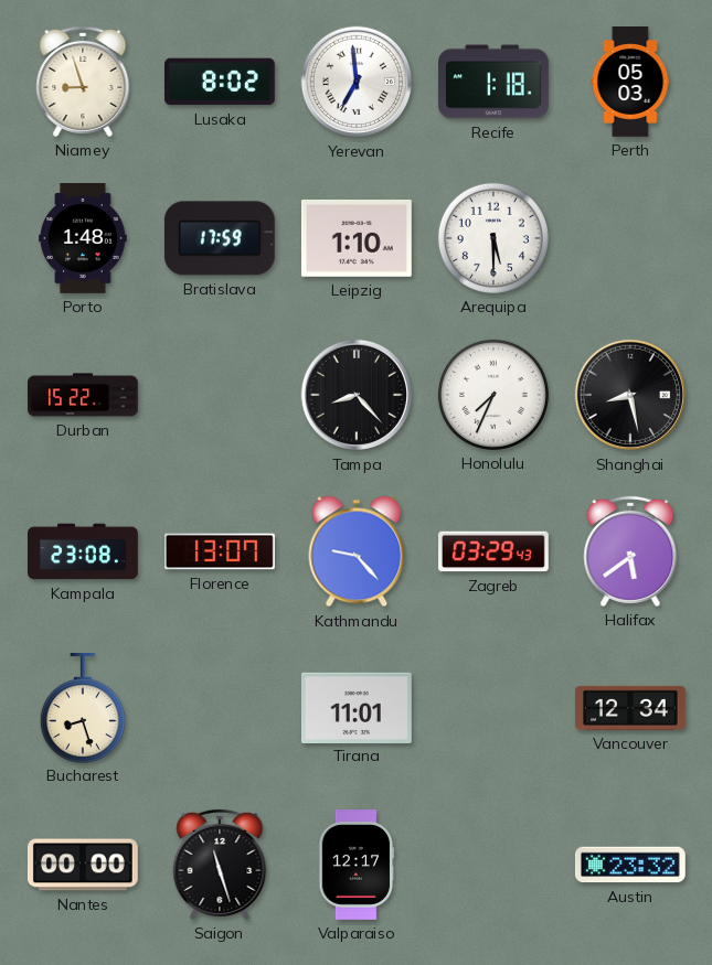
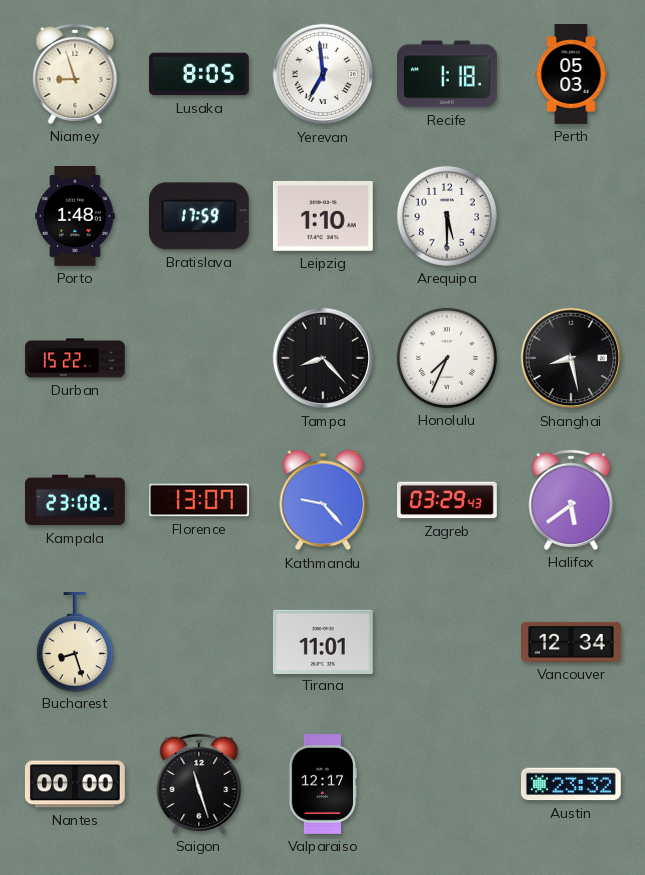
Lusaka: 8:02 -> 8:05 (200, 74)
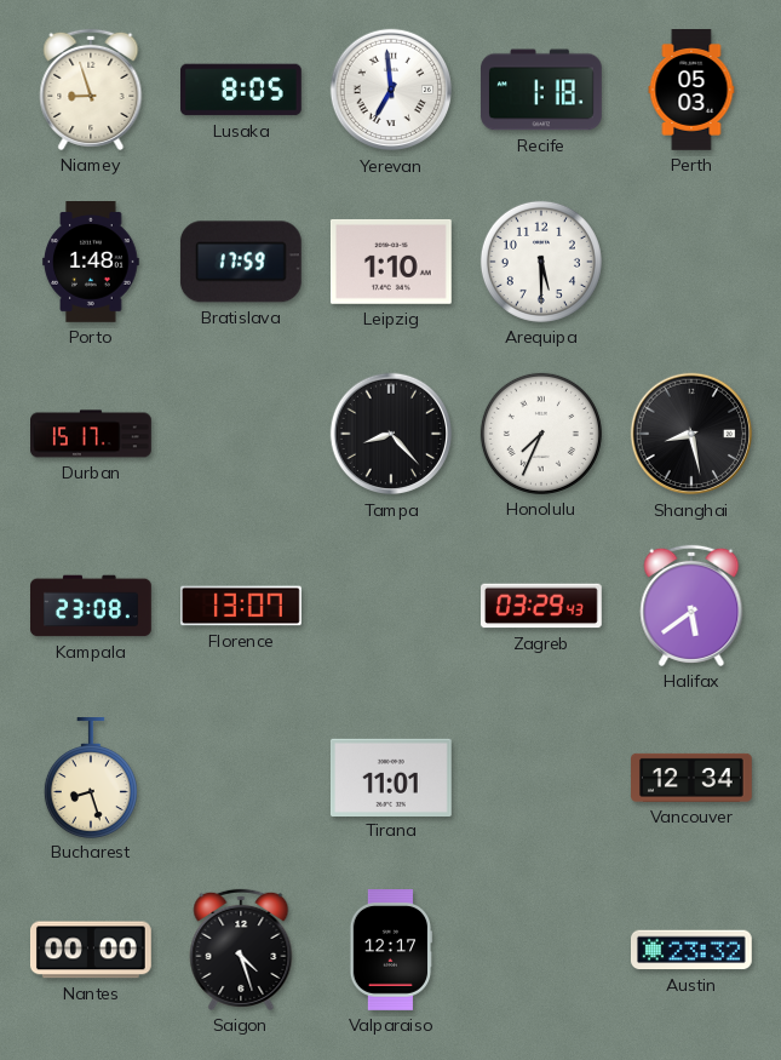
Durban: 15:22 -> 15:17 (92, 434)
Kathmandu: 9:23 -> none (323, 500)
Saigon: 11:27 -> 4:27 (241, 950)
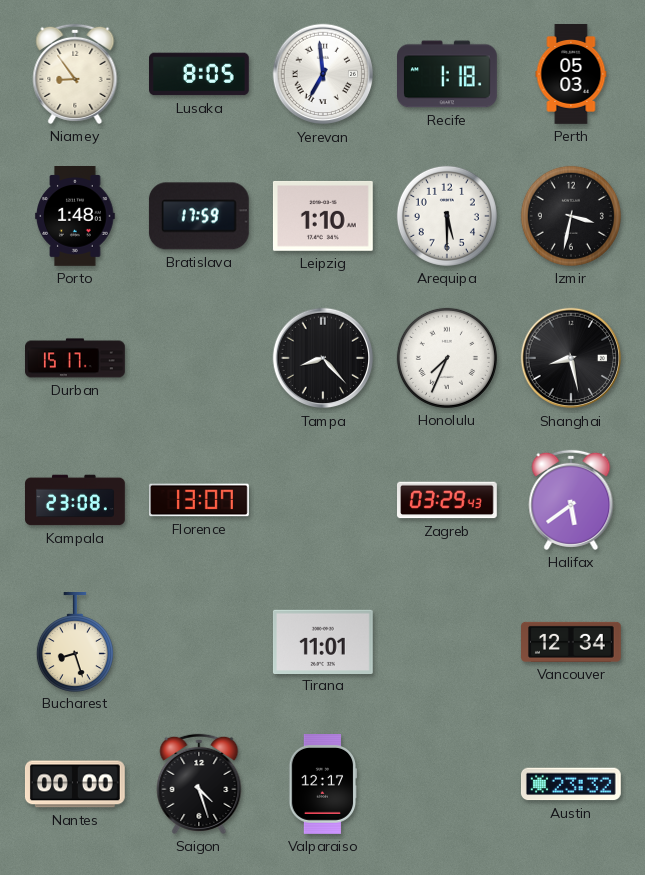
Niamey: 8:57 -> 8:54 (75, 74)
Izmir: none -> 3:32 (571, 216)
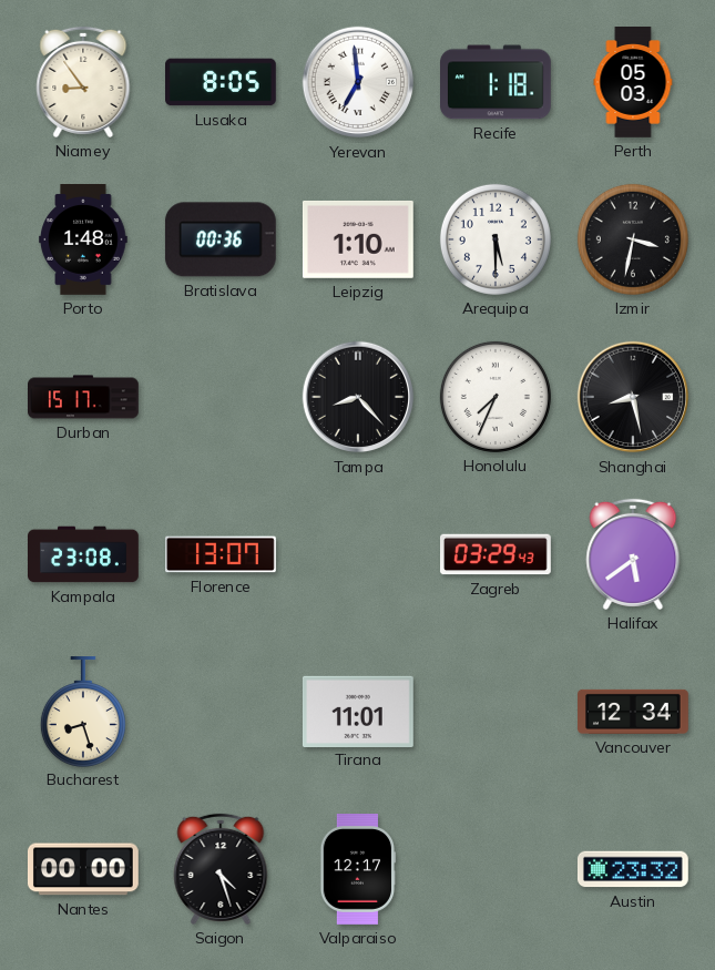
Bratislava: 17:59 -> 00:36 (221, 239)
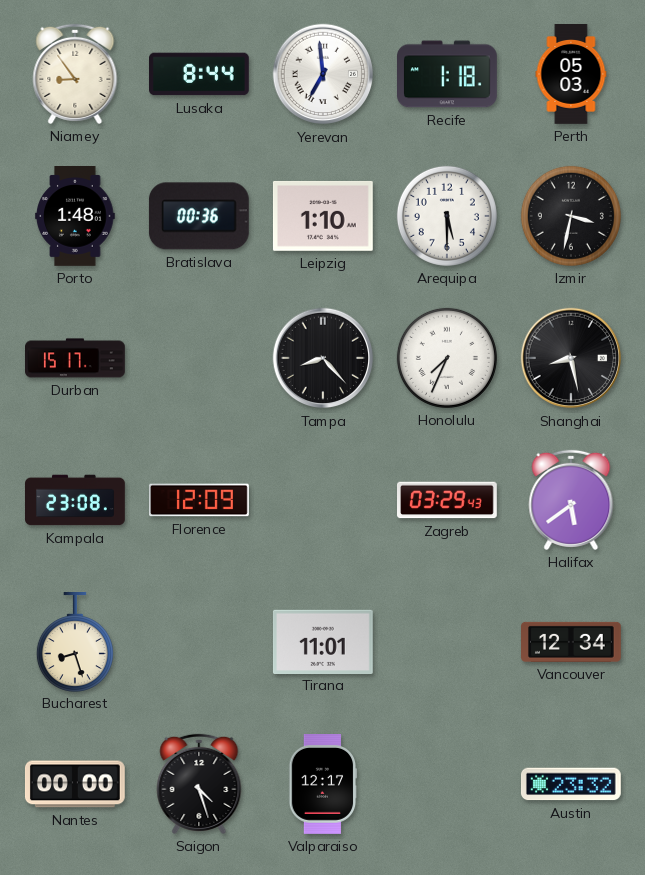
Lusaka: 8:05 -> 8:44 (200, 74)
Florence: 13:07 -> 12:09 (200, 500)
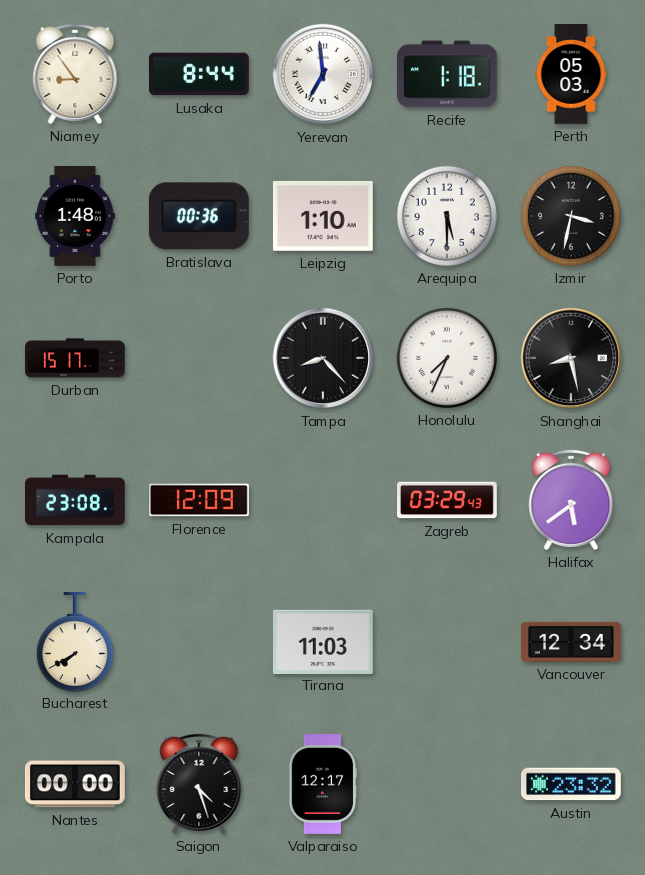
Bucharest: 8:27 -> 7:40 (75, 642)
Tirana: 11:01 -> 11:03 (323, 641)
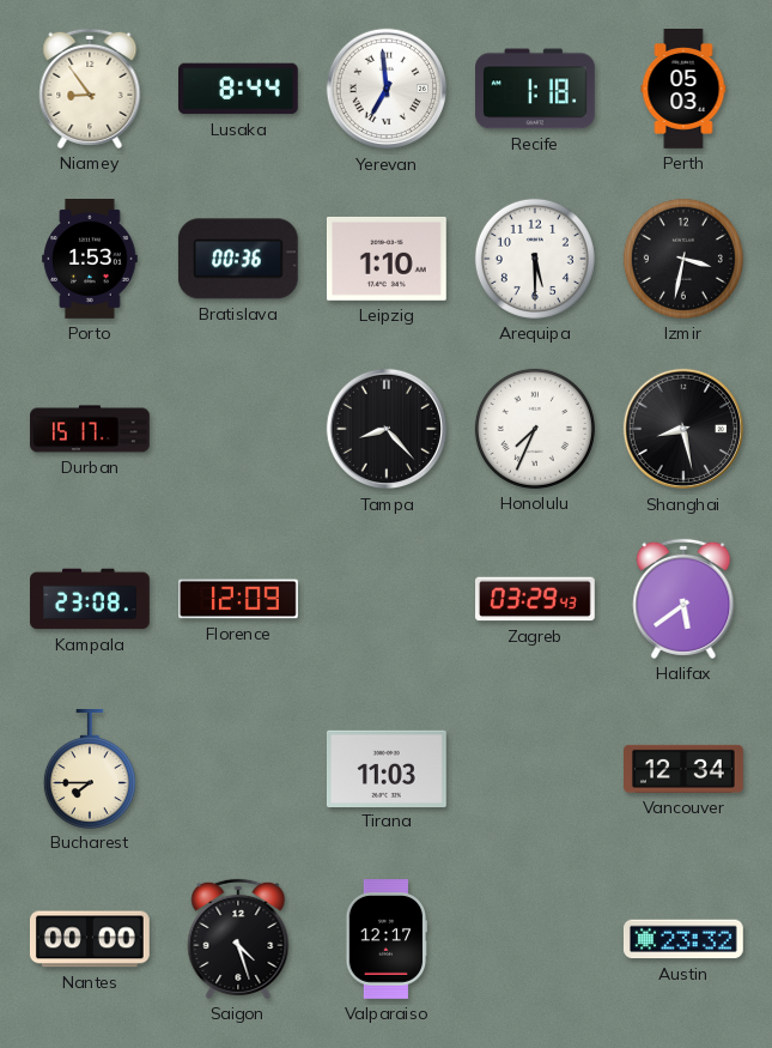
Porto: 1:48 -> 1:53 (90, 260)
Bucharest: 7:40 -> 7:45 (90, 769)
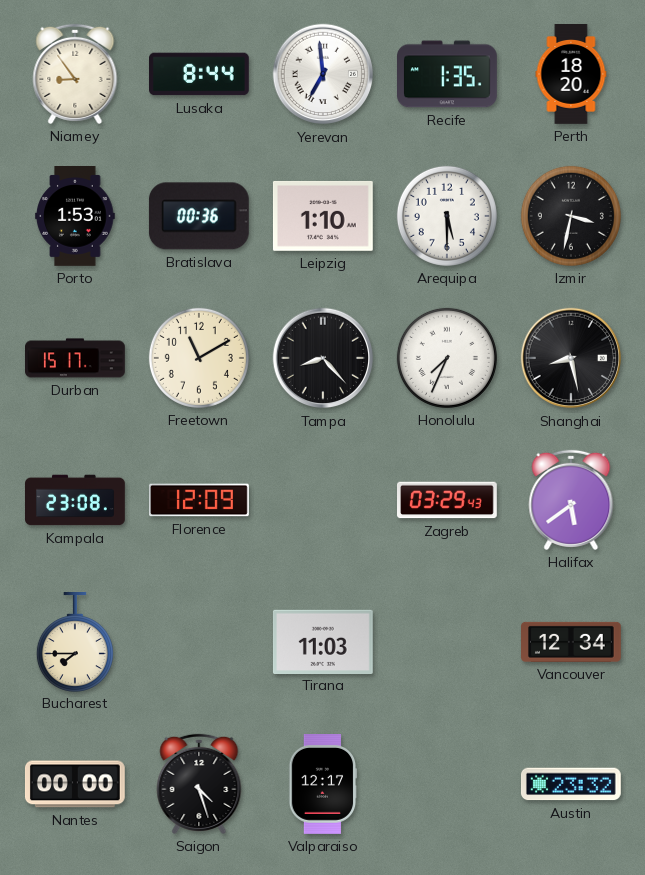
Recife: 1:18 -> 1:35 (448, 74)
Perth: 05:03 -> 18:20 (571, 74)
Freetown: none -> 11:10 (199, 358)
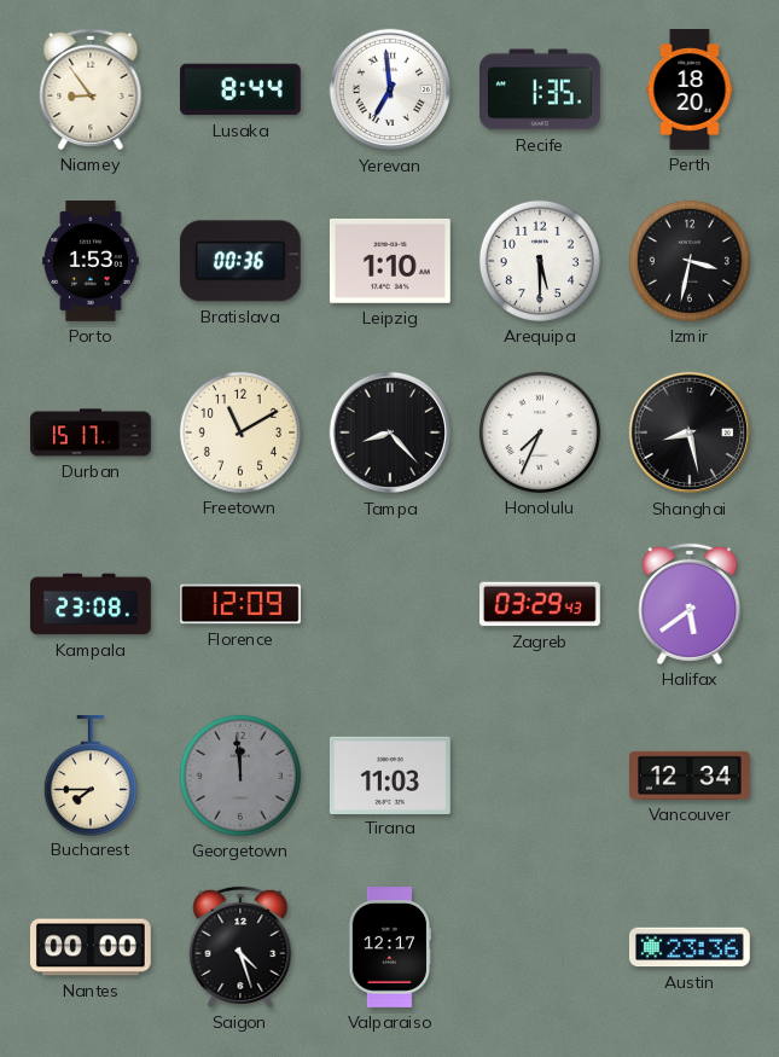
Georgetown: none -> 11:59 (240, 776)
Austin: 23:32 -> 23:36 (690, 947)
